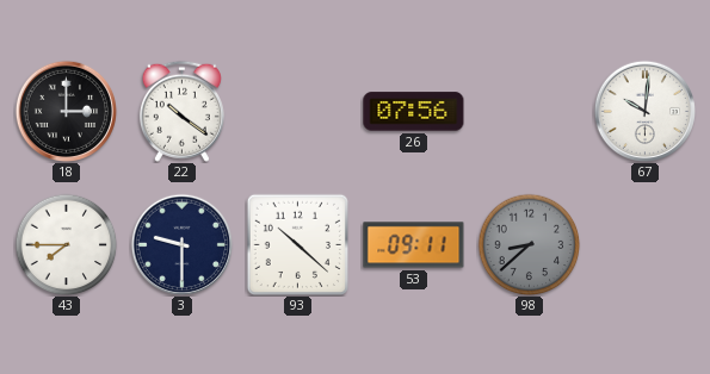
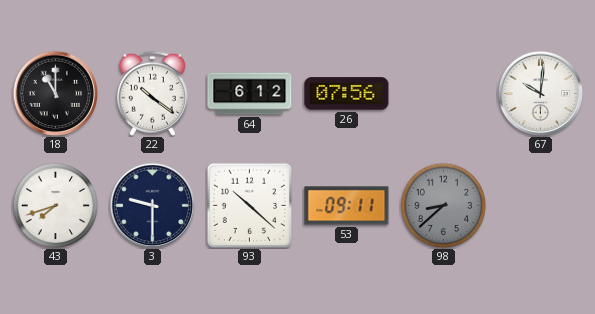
18: 3:00 -> 11:00 (55, 93)
64: none -> 6:12 (250, 94)
43: 7:45 -> 7:42 (55, 205)
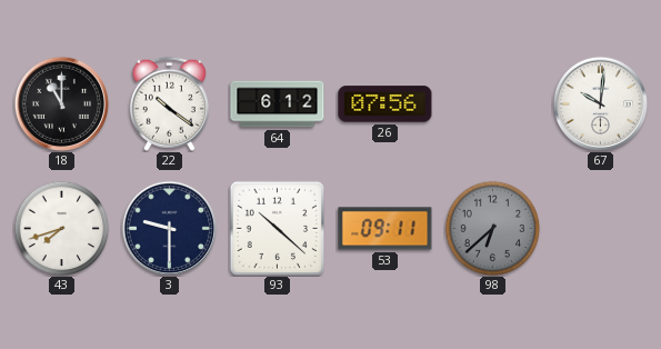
98: 8:38 -> 6:38 (492, 228)
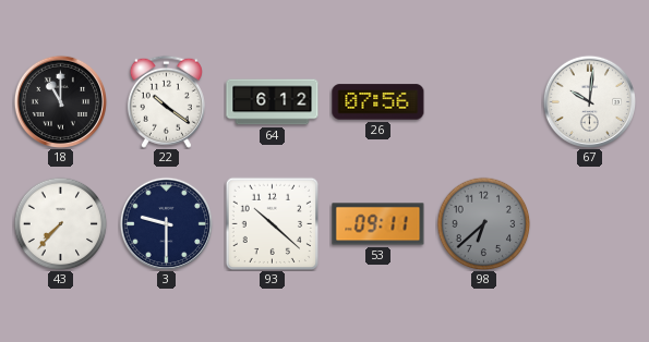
43: 7:42 -> 7:37 (60, 223)
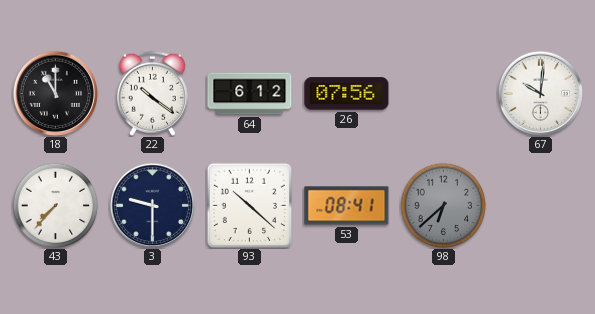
53: 09:11 -> 08:41 (347, 206)
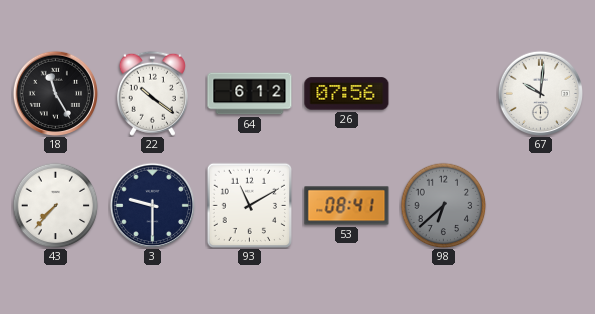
18: 11:00 -> 11:25 (55, 93)
93: 10:22 -> 11:10 (249, 205)
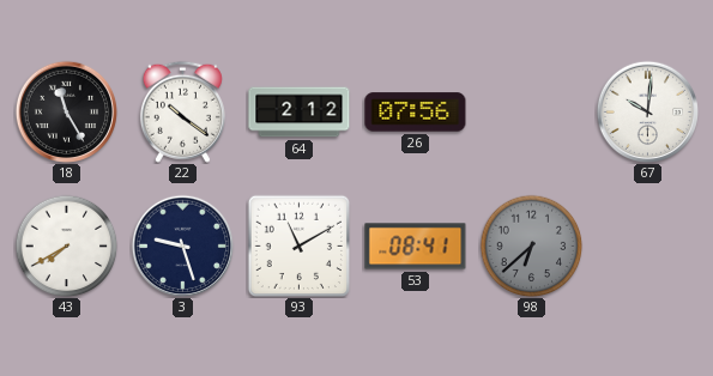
64: 6:12 -> 2:12 (300, 113)
43: 7:37 -> 7:40 (66, 245)
3: 9:30 -> 9:27 (182, 245)
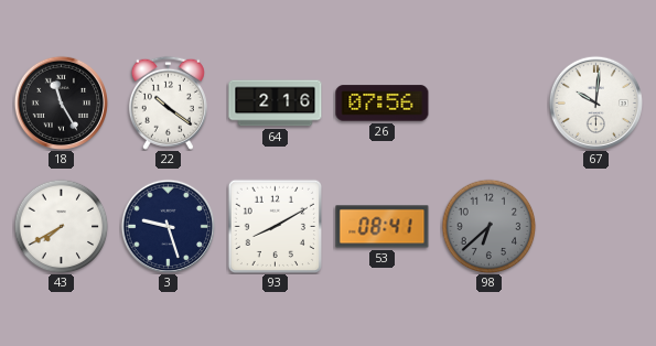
64: 2:12 -> 2:16 (276, 104)
93: 11:10 -> 8:10 (275, 226)
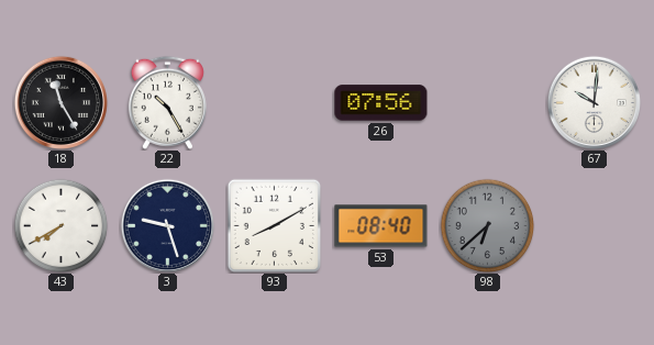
22: 10:21 -> 10:25 (167, 102)
64: 2:16 -> none (276, 104)
53: 08:41 -> 08:40 (381, 226)
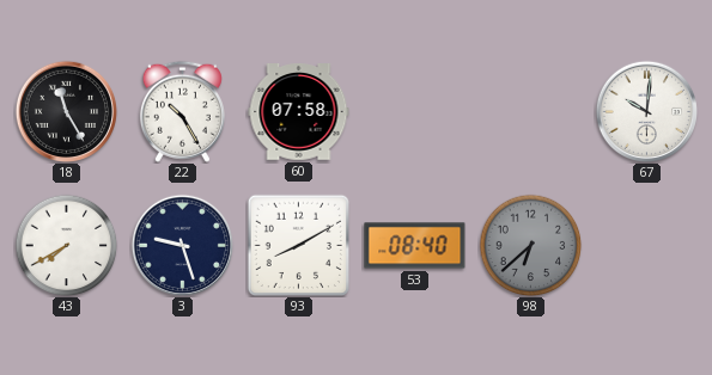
60: none -> 07:58 (299, 112)
26: 07:56 -> none (381, 103)
